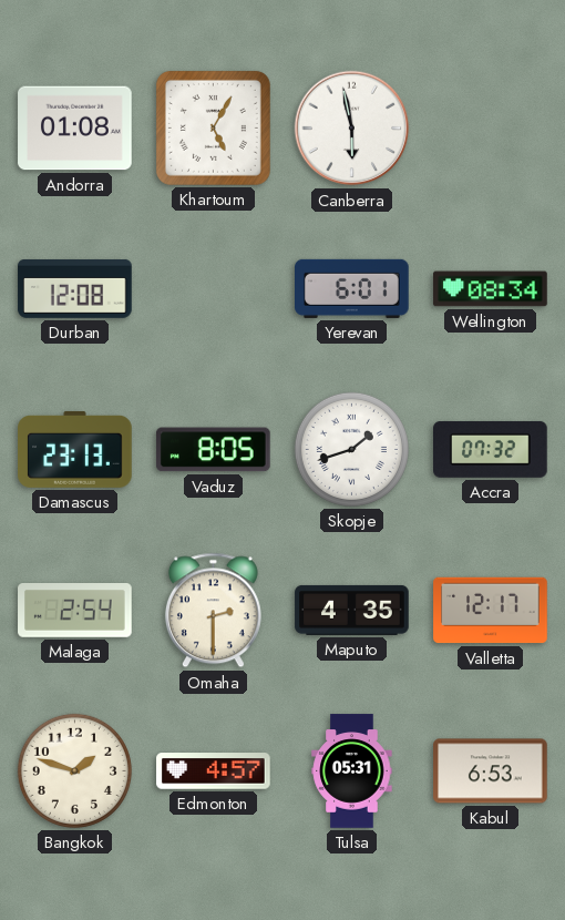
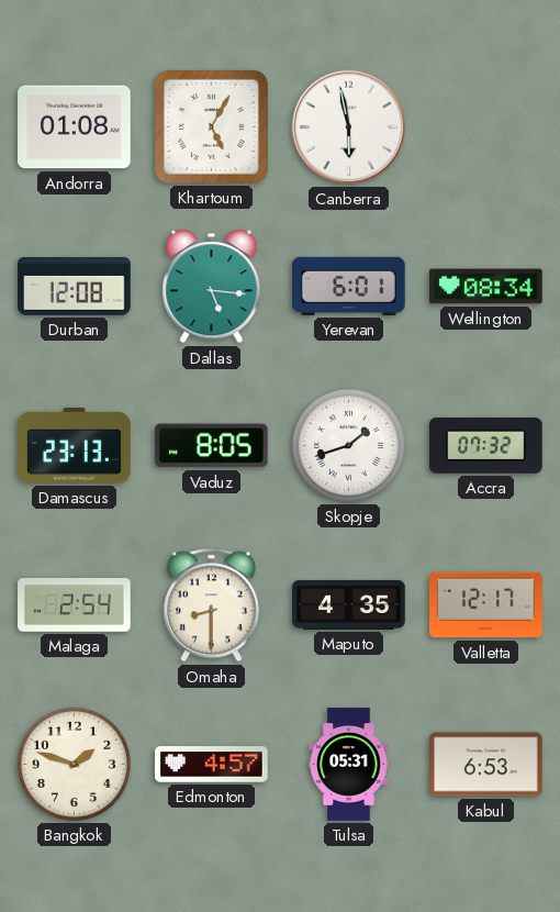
Dallas: none -> 5:16 (212, 287)
Omaha: 2:30 -> 8:30 (211, 605)
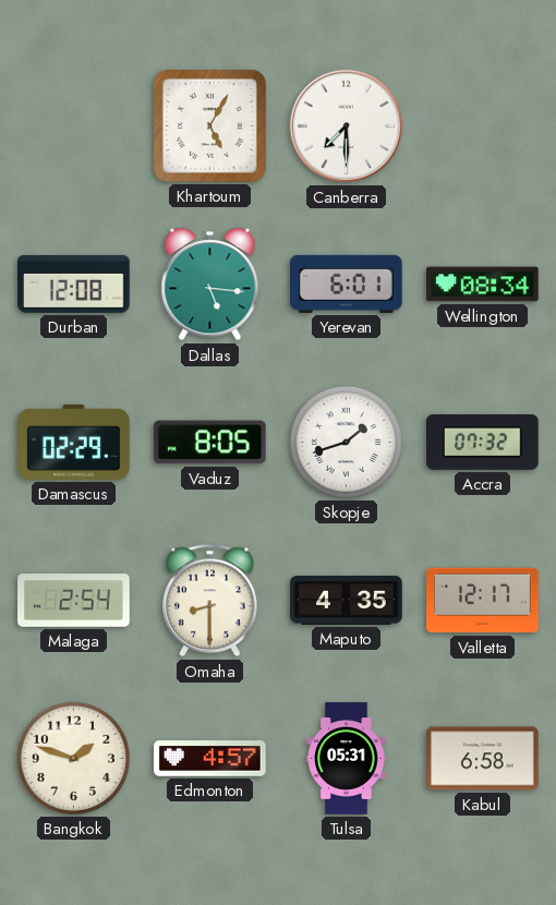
Andorra: 01:08 -> none (75, 127)
Canberra: 5:58 -> 7:30 (347, 126)
Damascus: 23:13 -> 02:29 (74, 442)
Kabul: 6:53 -> 6:58 (483, 759)
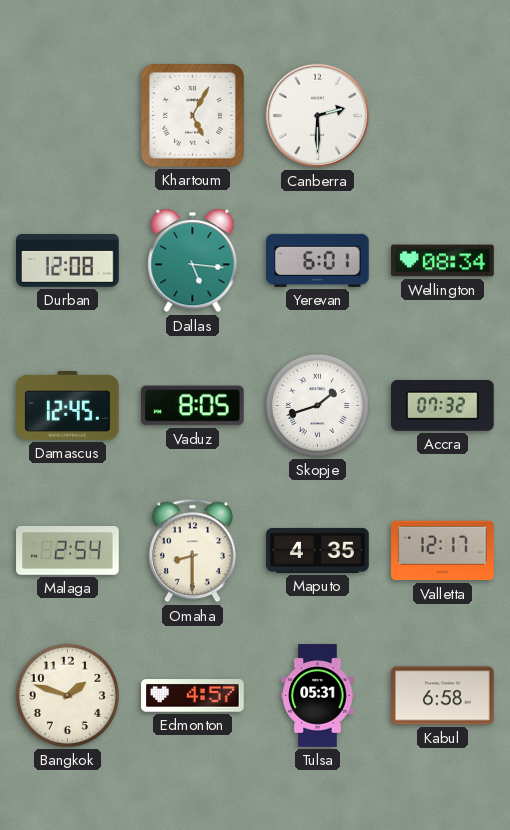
Canberra: 7:30 -> 2:30 (318, 116)
Damascus: 02:29 -> 12:45 (68, 405)
